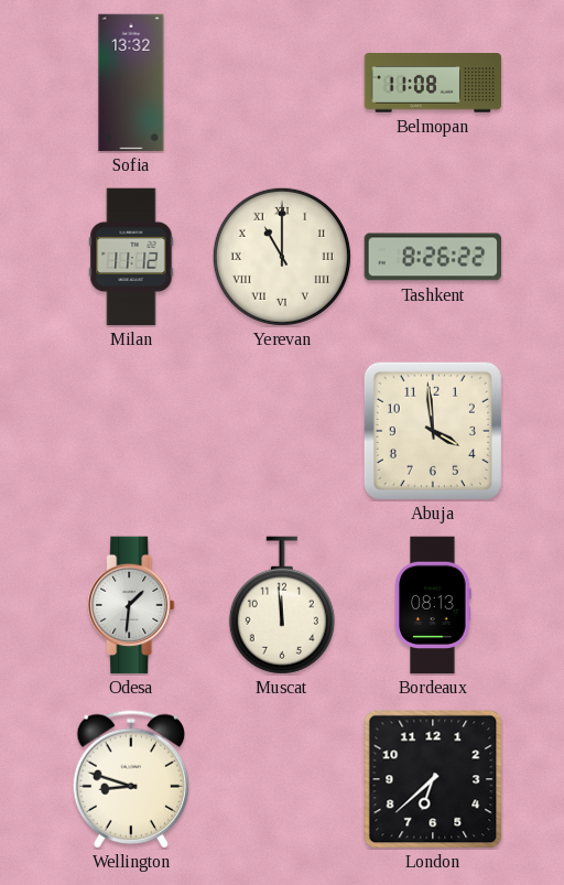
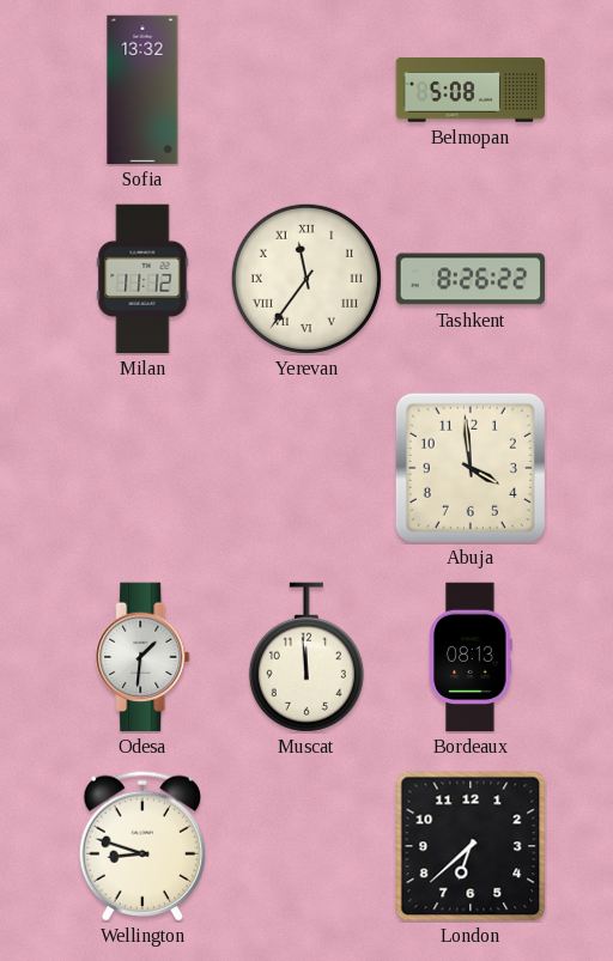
Belmopan: 11:08 -> 5:08 (471, 90)
Yerevan: 11:00 -> 11:36 (306, 279)
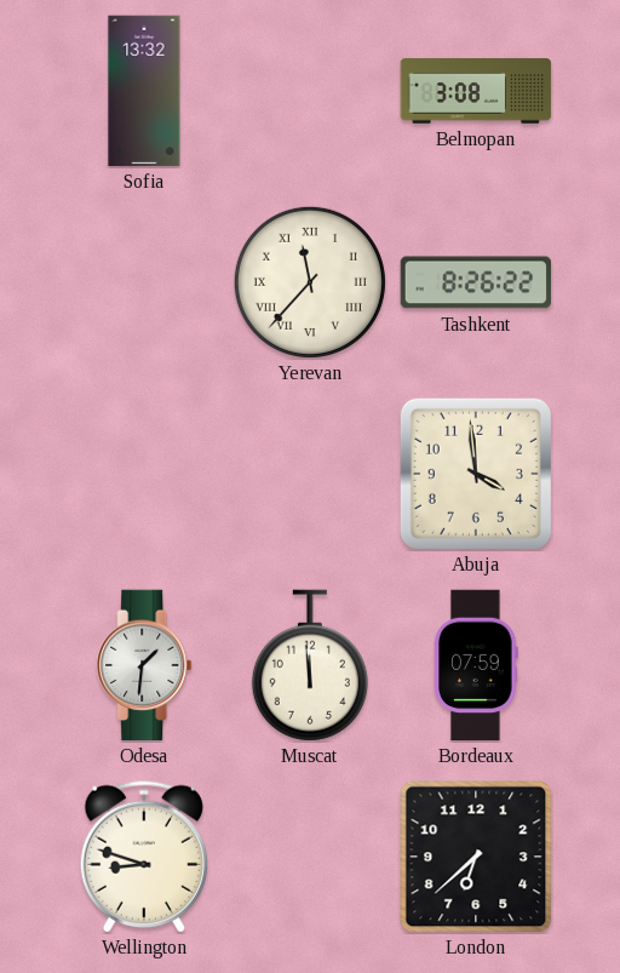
Belmopan: 5:08 -> 3:08 (476, 91)
Milan: 11:12 -> none (142, 279)
Yerevan: 11:36 -> 11:37 (310, 282)
Bordeaux: 08:13 -> 07:59 (476, 665)
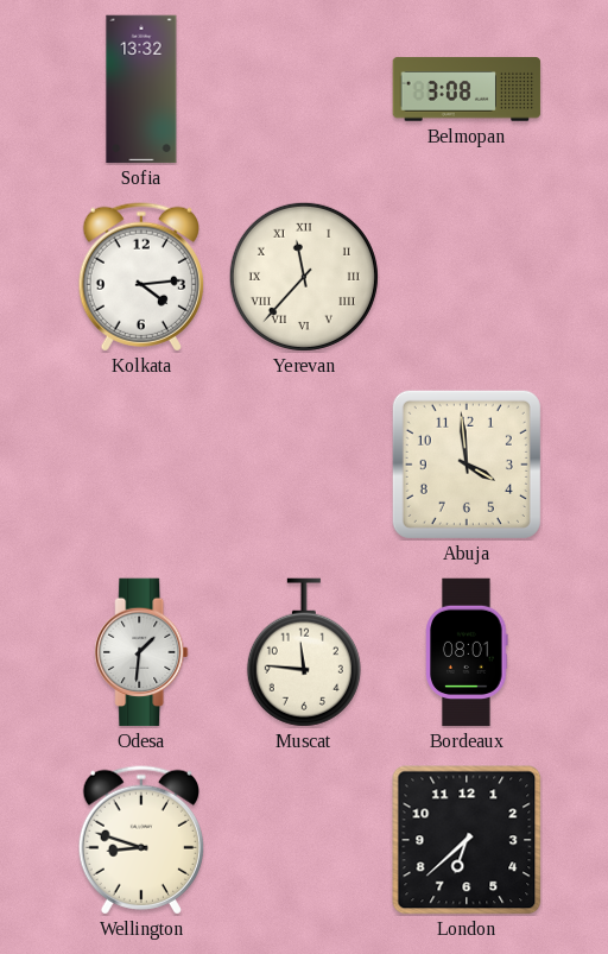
Kolkata: none -> 4:14 (141, 277)
Tashkent: 8:26 -> none (476, 282)
Muscat: 11:59 -> 11:46 (304, 652)
Bordeaux: 07:59 -> 08:01 (467, 652)
